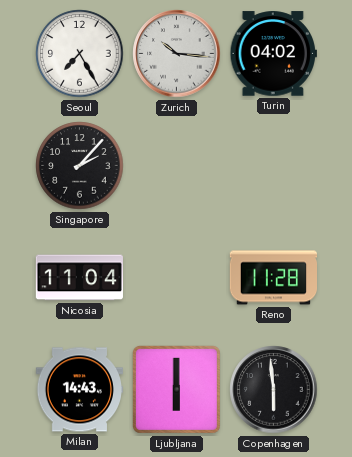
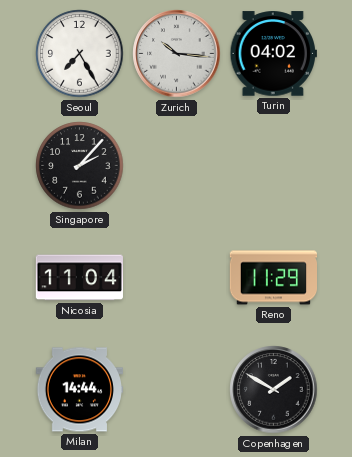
Reno: 11:28 -> 11:29 (273, 278)
Milan: 14:43 -> 14:44 (79, 390)
Ljubljana: 6:00 -> none (176, 389)
Copenhagen: 5:59 -> 1:50 (274, 390)
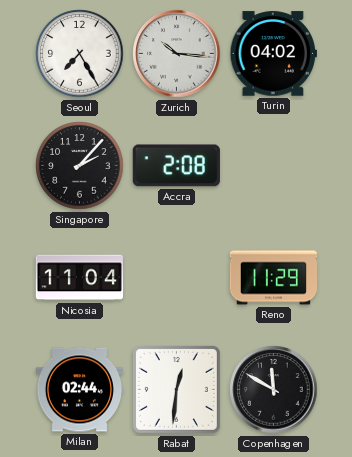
Accra: none -> 2:08 (176, 166)
Milan: 14:44 -> 02:44 (79, 390)
Rabat: none -> 12:31 (176, 389)
Copenhagen: 1:50 -> 11:50 (274, 390)
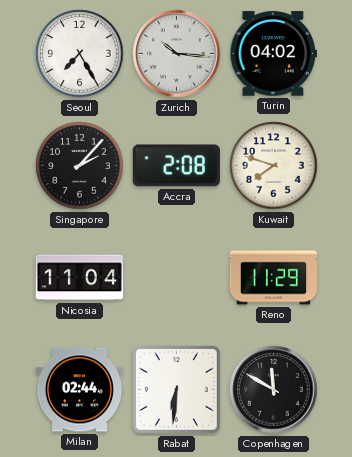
Kuwait: none -> 7:48 (274, 166)
Rabat: 12:31 -> 6:31 (176, 389)
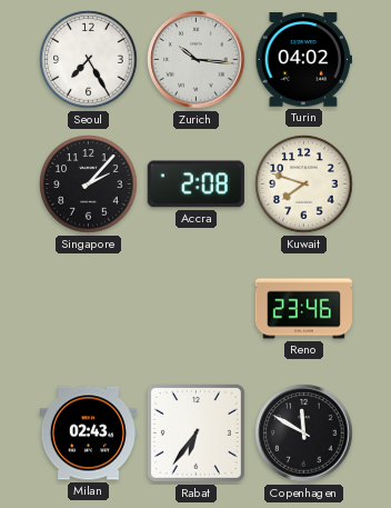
Nicosia: 11:04 -> none (79, 278)
Reno: 11:29 -> 23:46 (303, 309)
Milan: 02:44 -> 02:43 (88, 434)
Rabat: 6:31 -> 6:36 (195, 432)
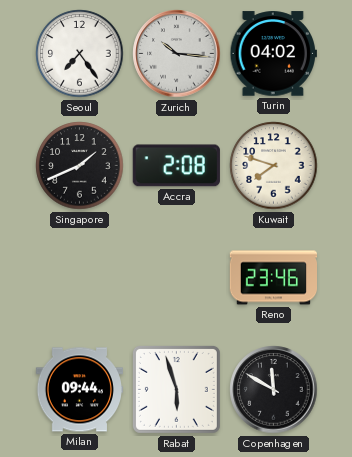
Seoul: 7:25 -> 7:24 (80, 54)
Singapore: 2:07 -> 1:41 (80, 166)
Milan: 02:43 -> 09:44 (79, 390)
Rabat: 6:36 -> 5:57 (176, 389)
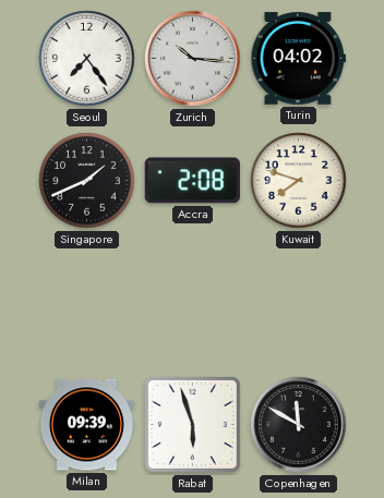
Reno: 23:46 -> none (273, 278)
Milan: 09:44 -> 09:39 (86, 425)
